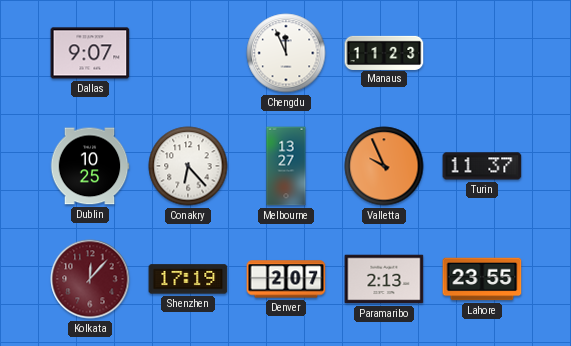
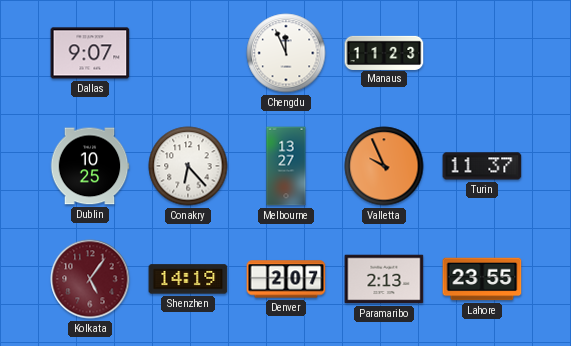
Kolkata: 12:07 -> 5:06 (90, 279)
Shenzhen: 17:19 -> 14:19 (188, 279)
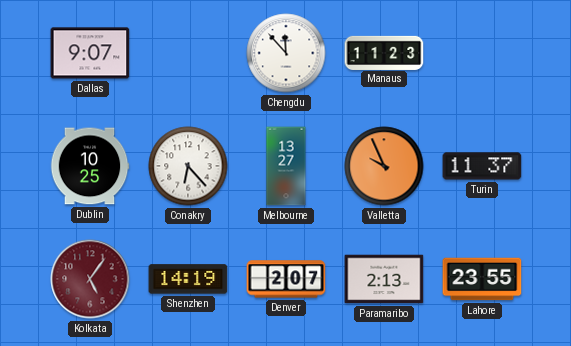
Chengdu: 11:56 -> 11:53 (286, 53)
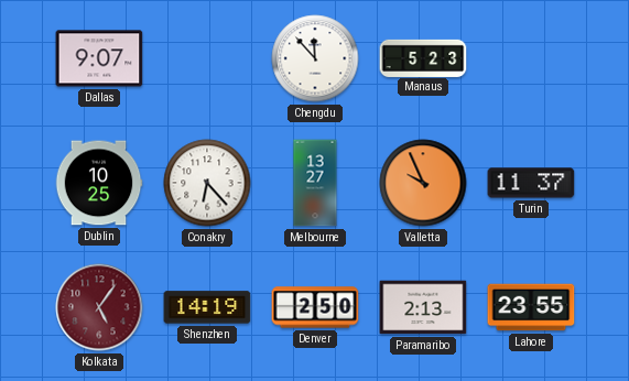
Manaus: 11:23 -> 5:23 (423, 57)
Denver: 2:07 -> 2:50 (315, 307)
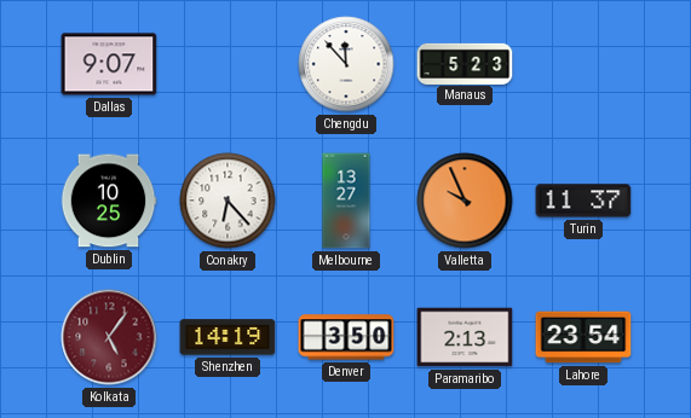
Denver: 2:50 -> 3:50 (346, 337)
Lahore: 23:55 -> 23:54 (583, 337)
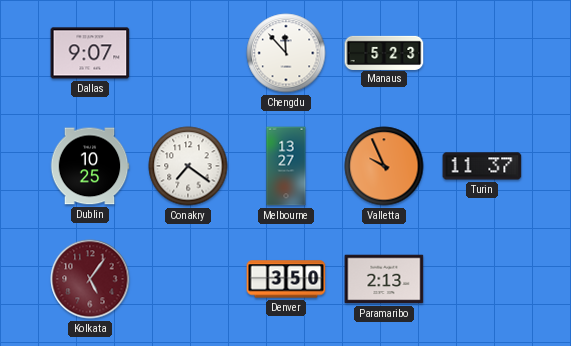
Conakry: 6:23 -> 7:21 (188, 166)
Shenzhen: 14:19 -> none (228, 337)
Lahore: 23:54 -> none (583, 337)
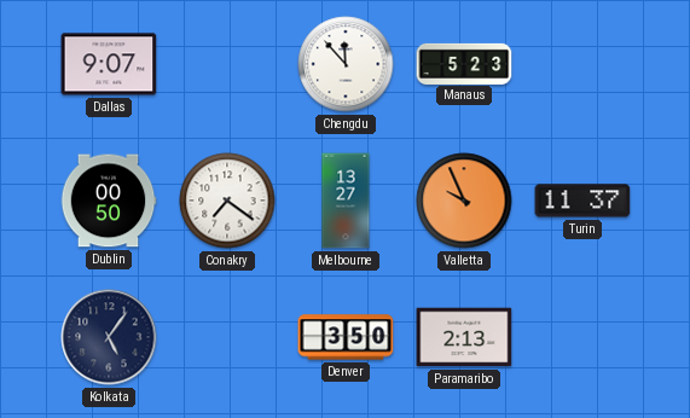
Dublin: 10:25 -> 00:50 (109, 201)
Kolkata dial: burgundy -> navy (109, 337)
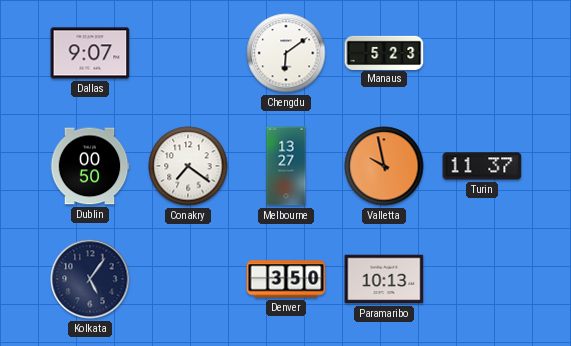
Chengdu: 11:53 -> 6:09 (286, 53)
Valletta: 9:56 -> 9:58 (384, 166)
Paramaribo: 2:13 -> 10:13 (384, 279)
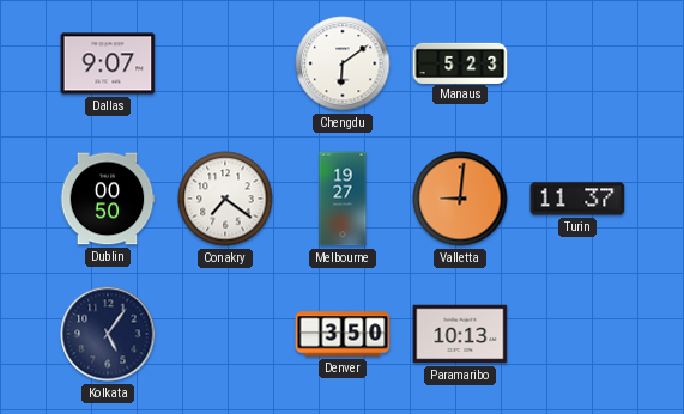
Melbourne: 13:27 -> 19:27 (343, 199)
Valletta: 9:58 -> 9:01 (460, 199)
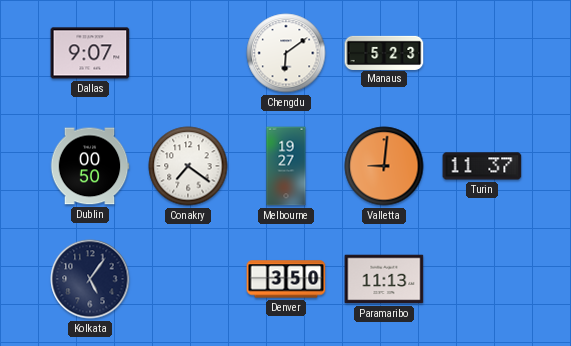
Paramaribo: 10:13 -> 11:13 (384, 279)
